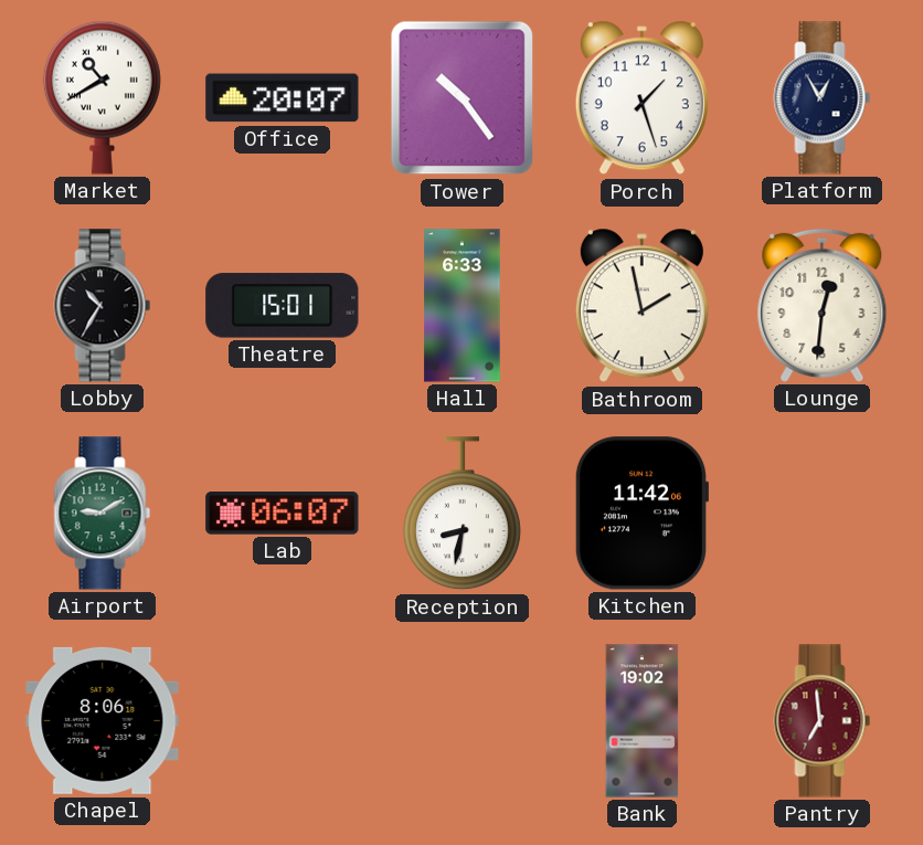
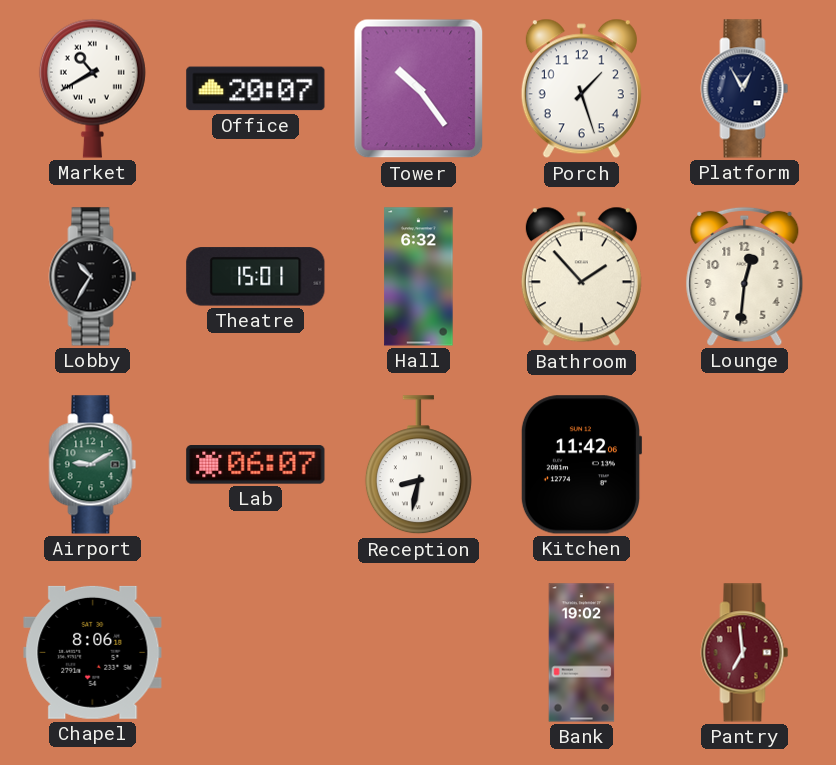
Hall: 6:33 -> 6:32 (419, 277)
Bathroom: 1:58 -> 1:53 (581, 277)
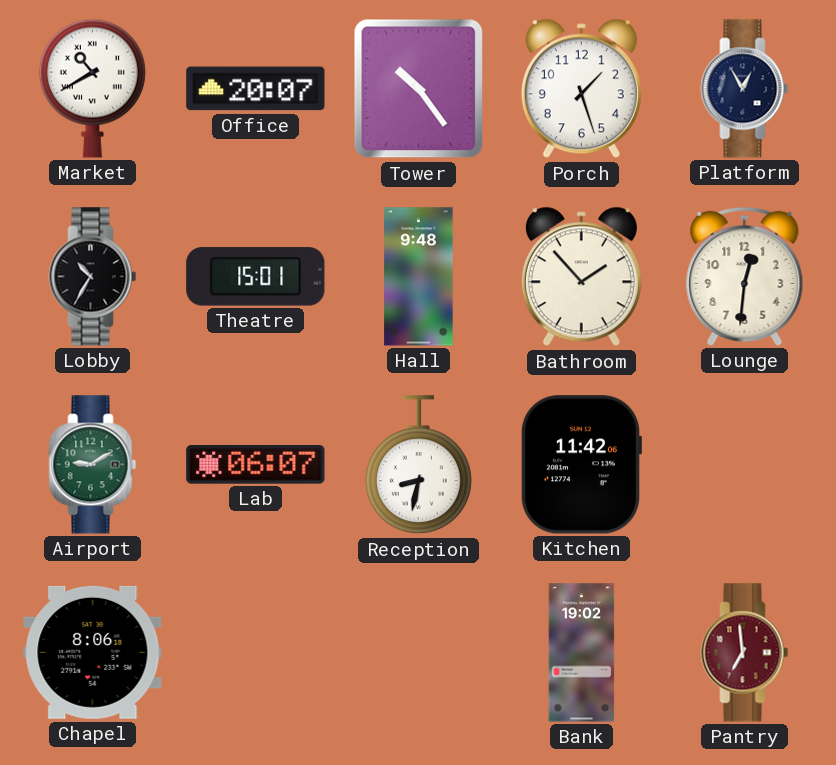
Hall: 6:32 -> 9:48 (419, 277)
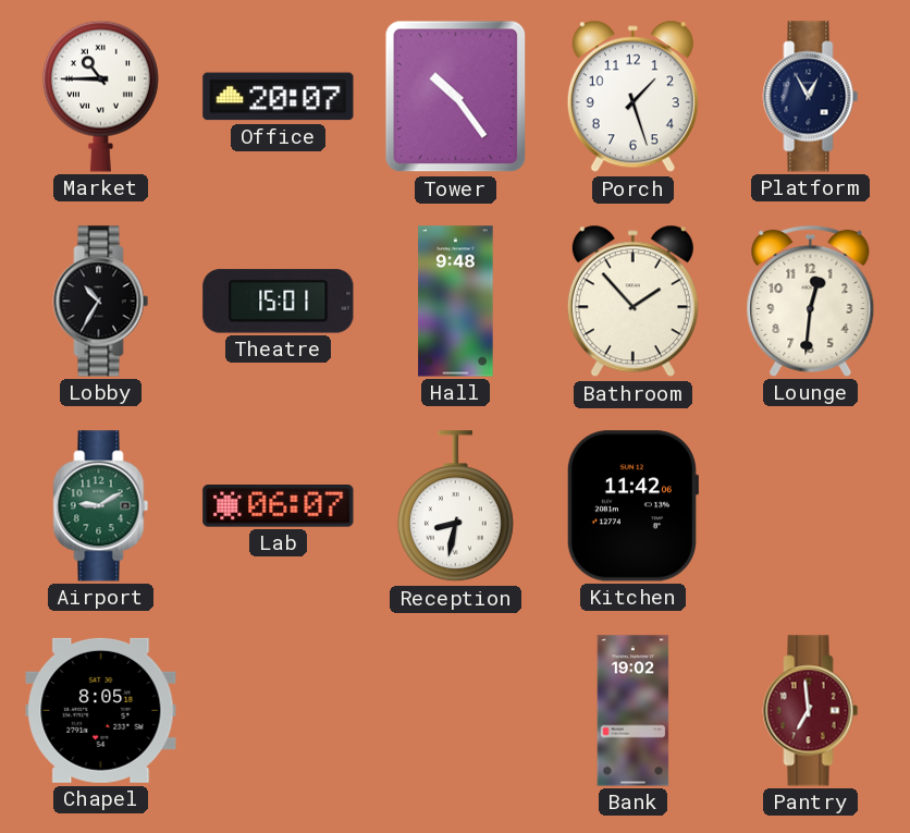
Market: 10:40 -> 10:45 (100, 96)
Chapel: 8:06 -> 8:05 (101, 710)
